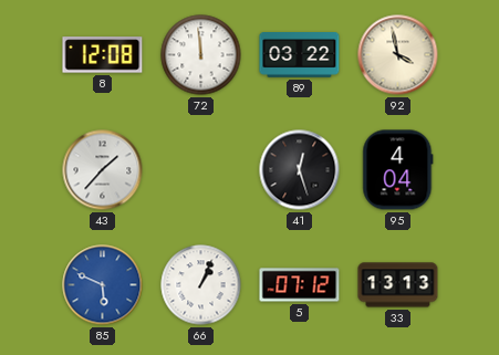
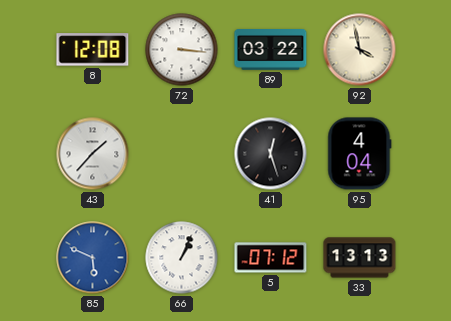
72: 11:59 -> 3:16 (182, 50)
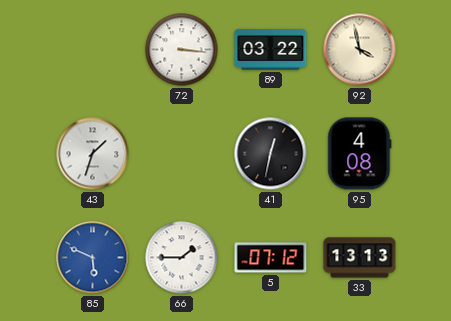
8: 12:08 -> none (93, 50)
43: 1:37 -> 1:33 (93, 154)
41: 12:27 -> 12:32 (271, 154)
95: 4:04 -> 4:08 (360, 154)
66: 1:04 -> 1:45 (182, 258)
